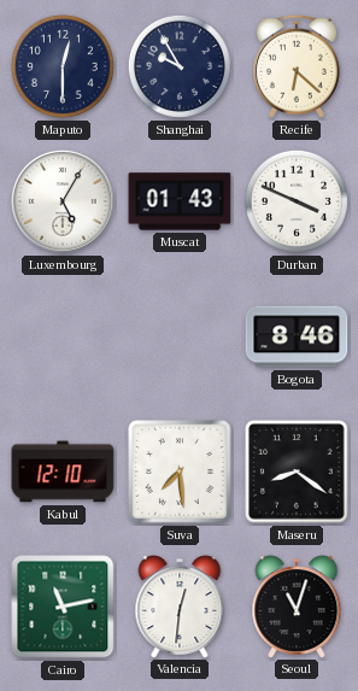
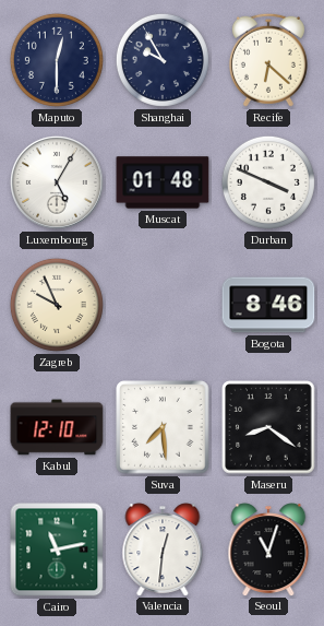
Muscat: 01:43 -> 01:48 (163, 182)
Zagreb: none -> 9:56 (57, 305)
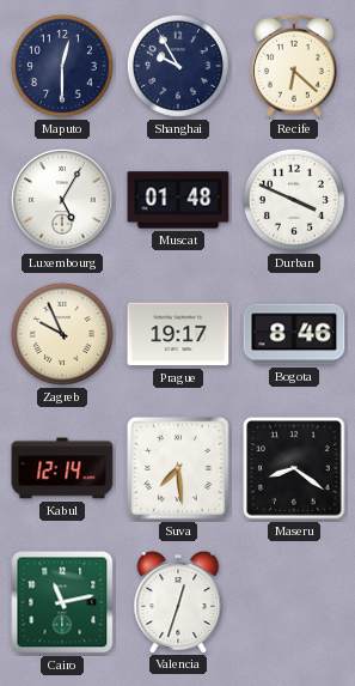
Prague: none -> 19:17 (178, 334)
Kabul: 12:10 -> 12:14 (62, 468)
Valencia: 12:31 -> 12:33 (178, 602)
Seoul: 11:03 -> none (268, 550)
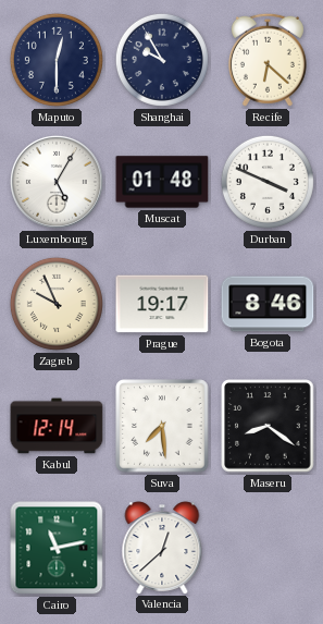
Valencia: 12:33 -> 12:38 (162, 548)
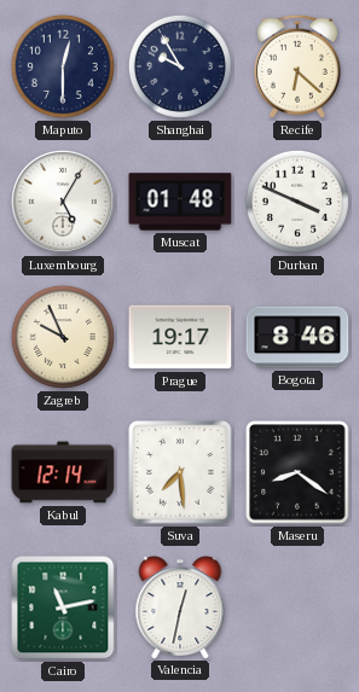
Valencia: 12:38 -> 12:32 (180, 607)
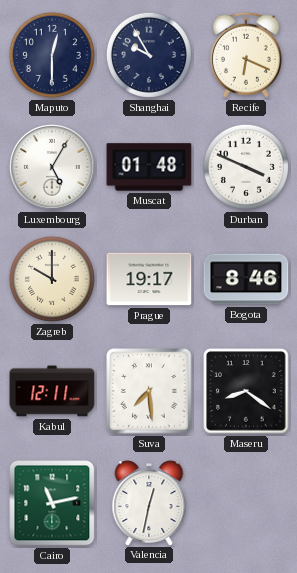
Recife: 6:22 -> 6:19 (246, 55)
Zagreb: 9:56 -> 10:00 (52, 279)
Kabul: 12:14 -> 12:11 (52, 391)
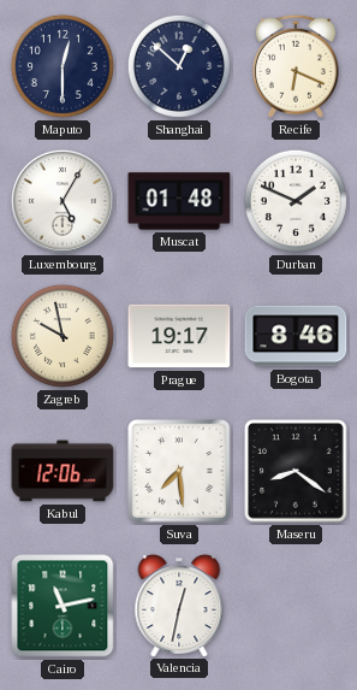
Shanghai: 9:55 -> 12:52 (179, 66)
Durban: 3:49 -> 1:49 (296, 201)
Zagreb: 10:00 -> 9:58 (63, 336)
Kabul: 12:11 -> 12:06 (63, 471)
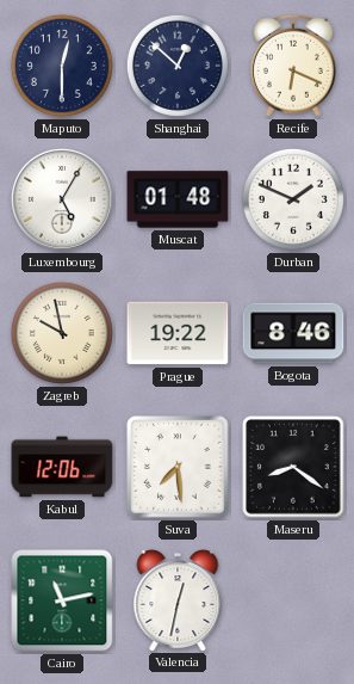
Prague: 19:17 -> 19:22 (178, 333)
